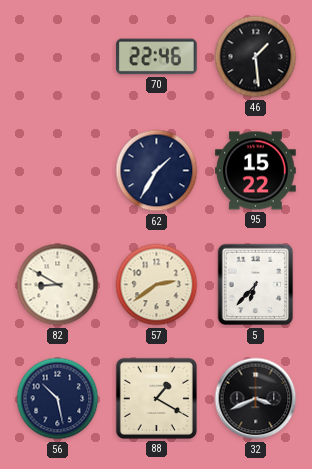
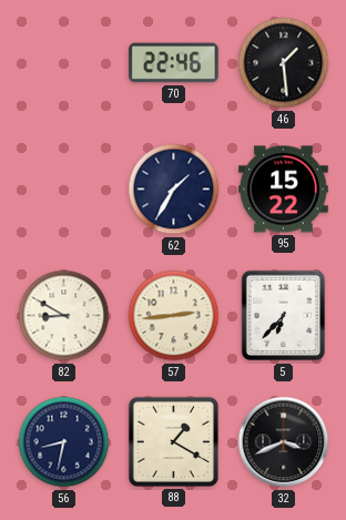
57: 2:39 -> 2:44 (174, 316)
56: 10:28 -> 8:32 (64, 442)
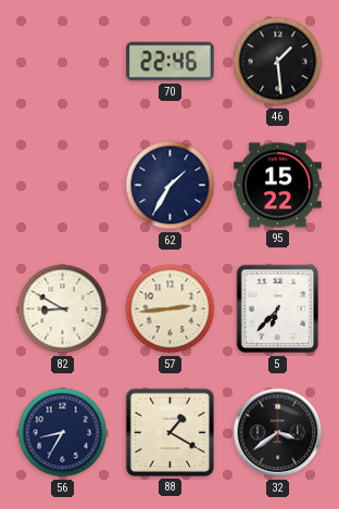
56: 8:32 -> 8:35 (63, 433)
32: 3:41 -> 3:39 (278, 433)
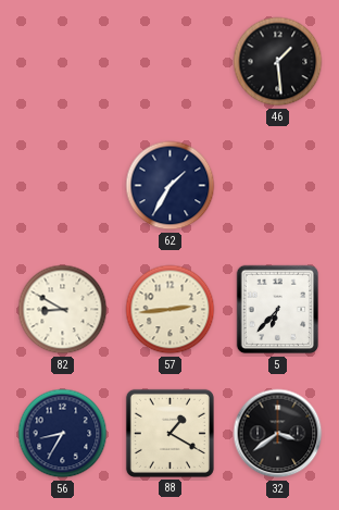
70: 22:46 -> none (171, 62)
95: 15:22 -> none (278, 186)
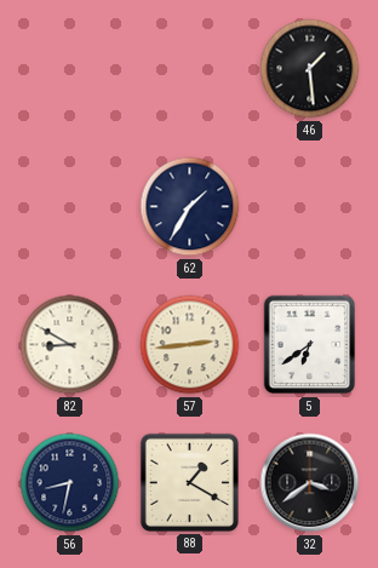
5: 6:37 -> 6:39 (310, 345)
56: 8:35 -> 8:32 (70, 483)
